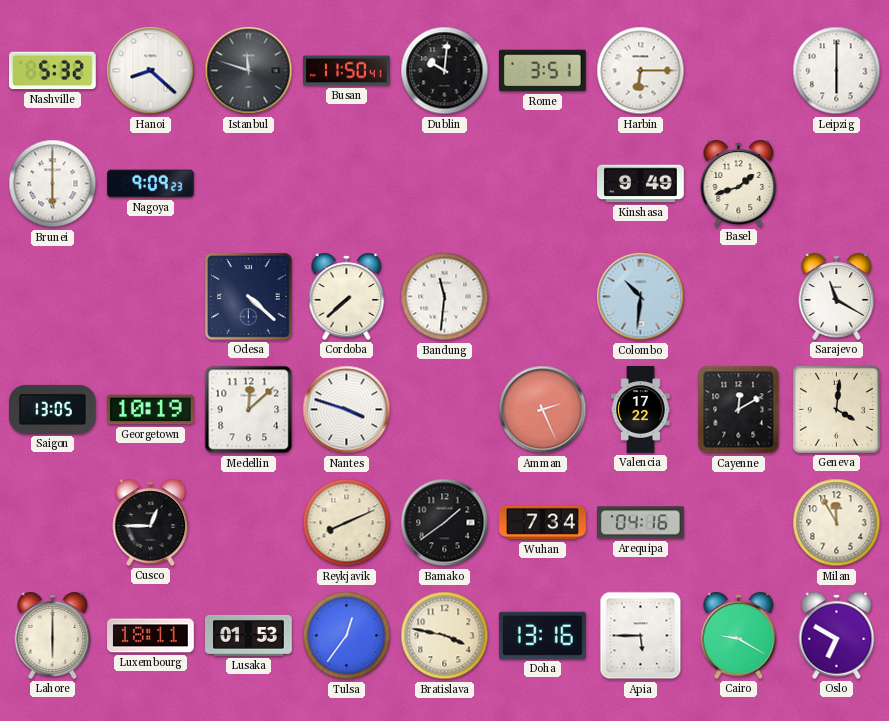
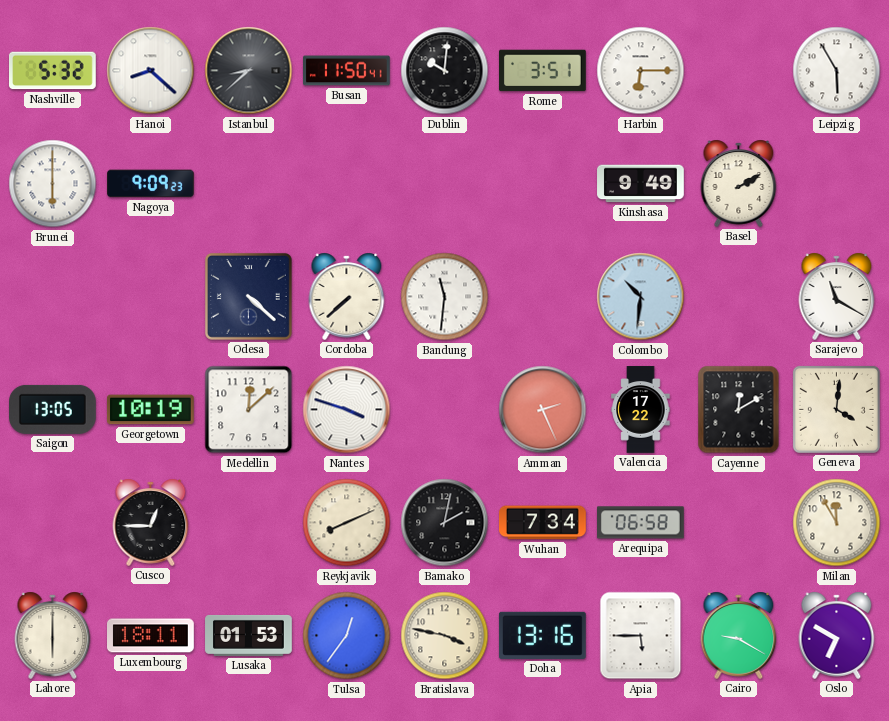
Istanbul: 11:48 -> 8:38 (249, 71)
Leipzig: 6:00 -> 5:55 (837, 71)
Basel: 1:42 -> 2:10 (739, 183)
Bamako: 1:39 -> 2:02 (445, 523)
Arequipa: 04:16 -> 06:58 (641, 523)
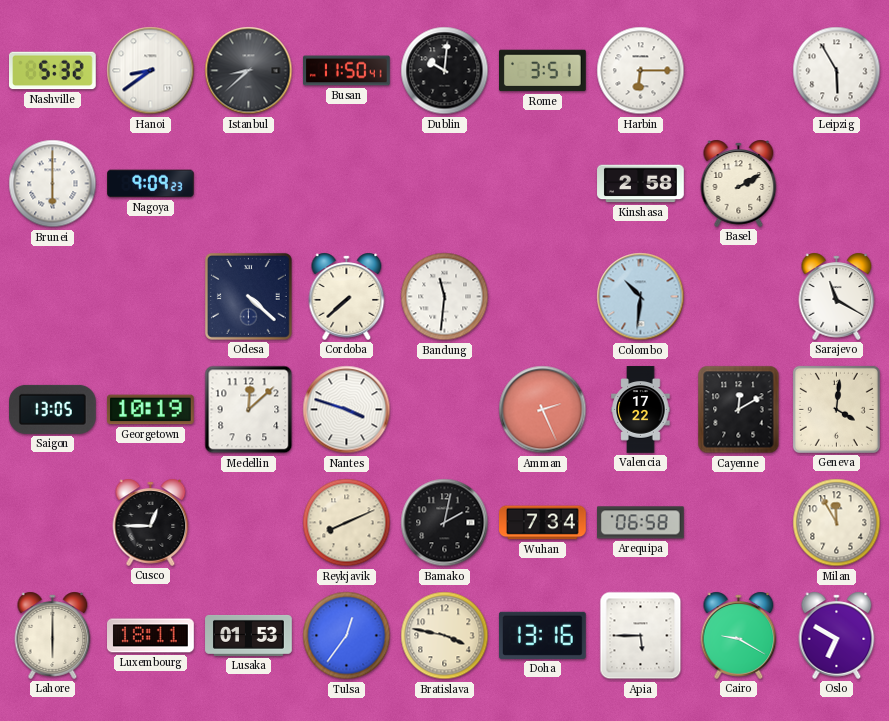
Hanoi: 8:22 -> 8:39 (151, 71)
Kinshasa: 9:49 -> 2:58 (641, 184)
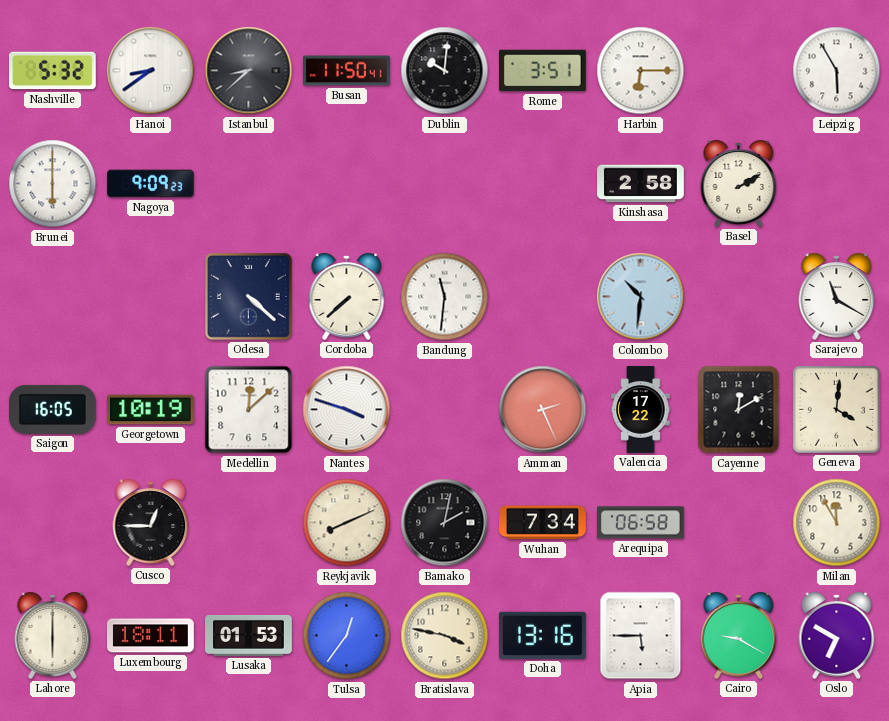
Saigon: 13:05 -> 16:05 (53, 409)
